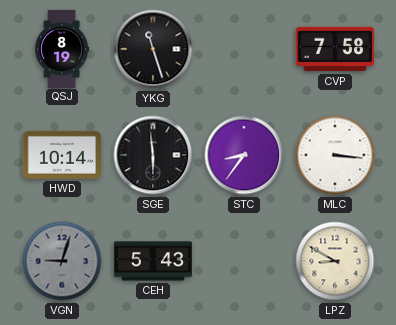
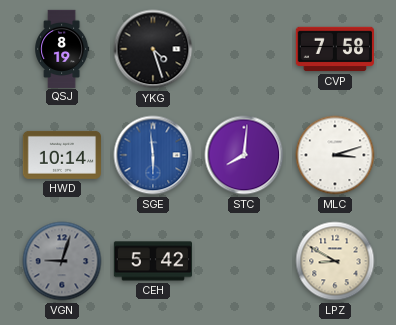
YKG: 11:27 -> 4:27 (153, 49)
SGE dial: black -> blue (153, 155)
STC: 8:36 -> 8:01 (244, 155)
MLC: 3:16 -> 3:12 (335, 155)
CEH: 5:43 -> 5:42 (152, 261)
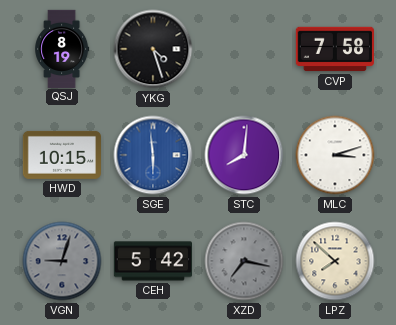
HWD: 10:14 -> 10:15 (61, 155)
XZD: none -> 7:17 (244, 261)
LPZ: 8:50 -> 7:52 (335, 261)
